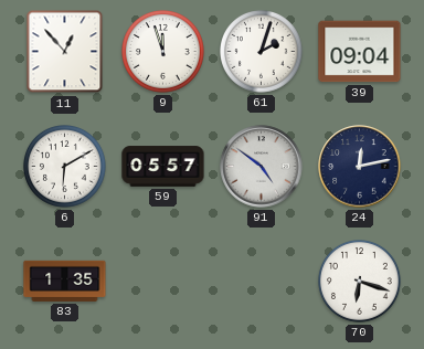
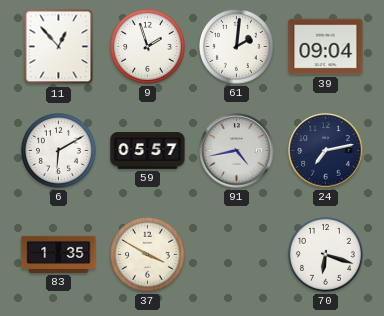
9: 11:57 -> 1:57 (148, 47)
61: 2:03 -> 2:01 (237, 47)
91: 4:51 -> 4:43 (237, 151)
24: 12:13 -> 7:13 (326, 151)
37: none -> 3:50 (148, 255)
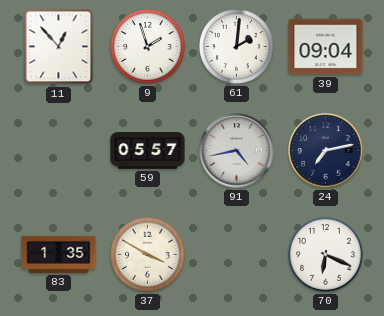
6: 6:10 -> none (59, 151)
70: 6:18 -> 6:19 (326, 255)
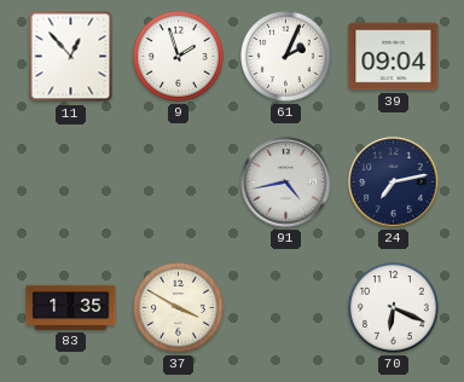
61: 2:01 -> 2:04 (286, 57)
59: 05:57 -> none (148, 151)
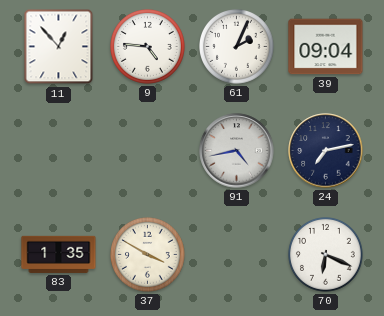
9: 1:57 -> 4:46 (148, 47)
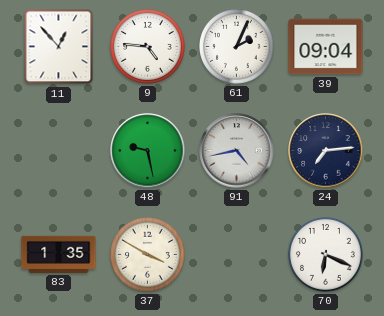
48: none -> 9:28 (148, 151)
24: 7:13 -> 7:14 (326, 151)
